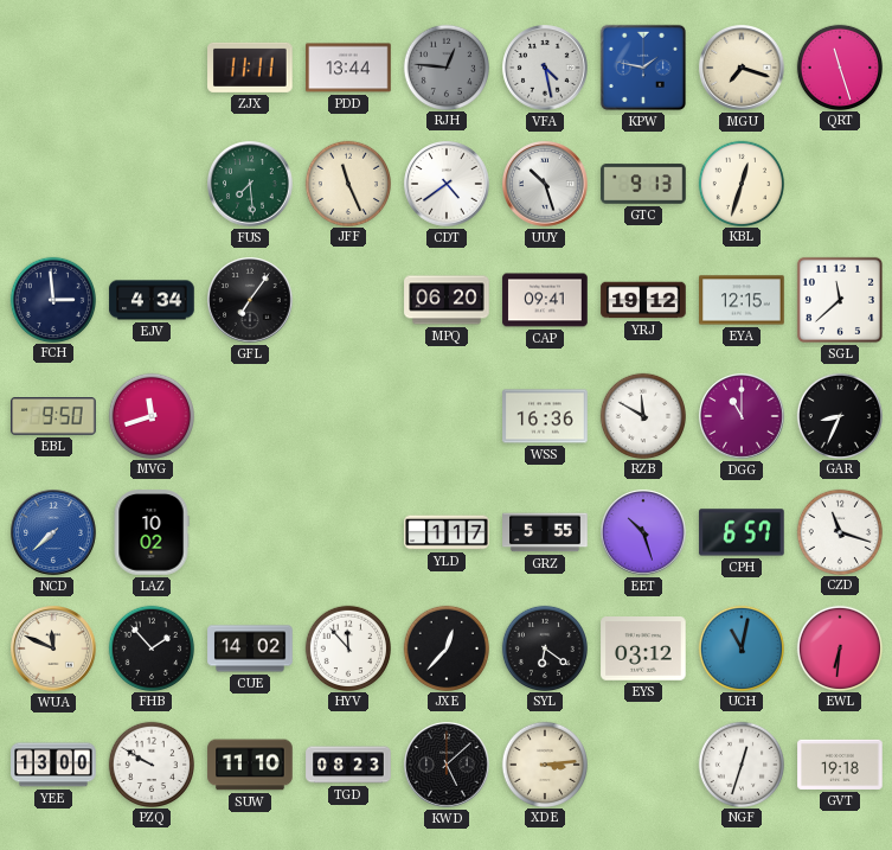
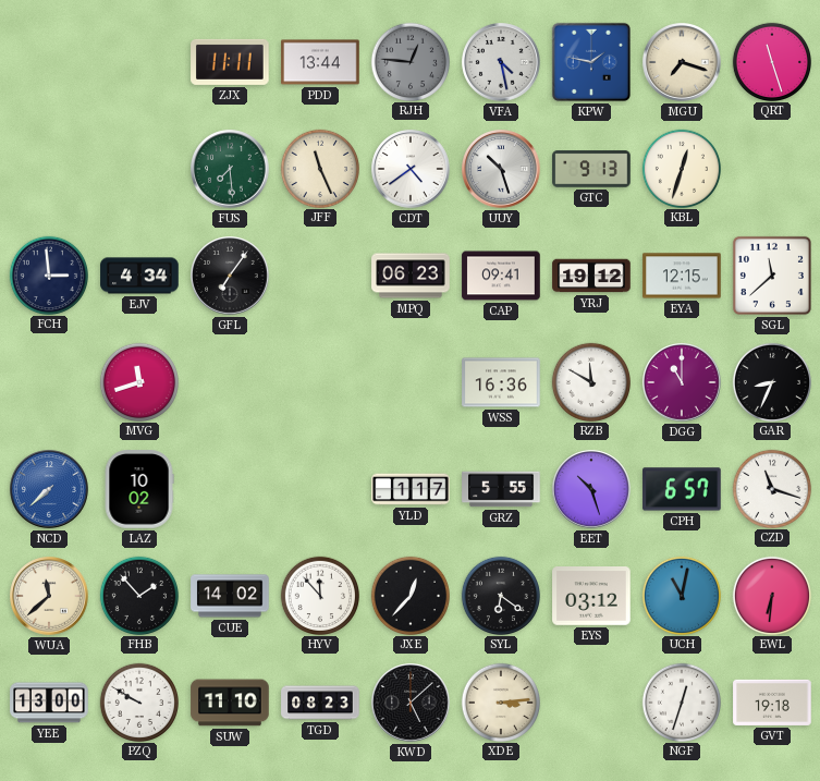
MPQ: 06:20 -> 06:23 (411, 276)
EBL: 9:50 -> none (53, 416)
WUA: 11:49 -> 11:38 (49, 596)
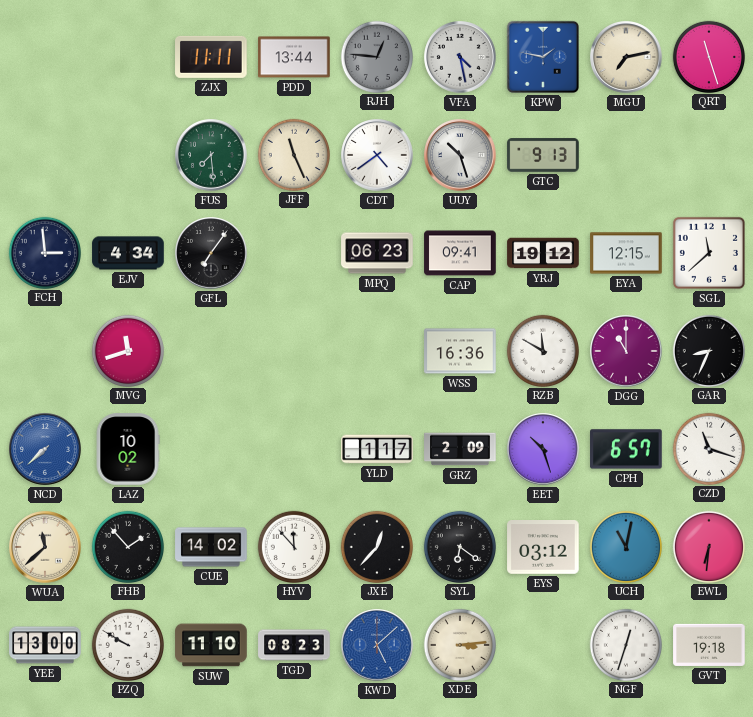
MGU: 7:18 -> 7:13 (626, 57)
KBL: 12:33 -> none (681, 168)
GRZ: 5:55 -> 2:09 (460, 449)
KWD dial: black -> blue (377, 645)
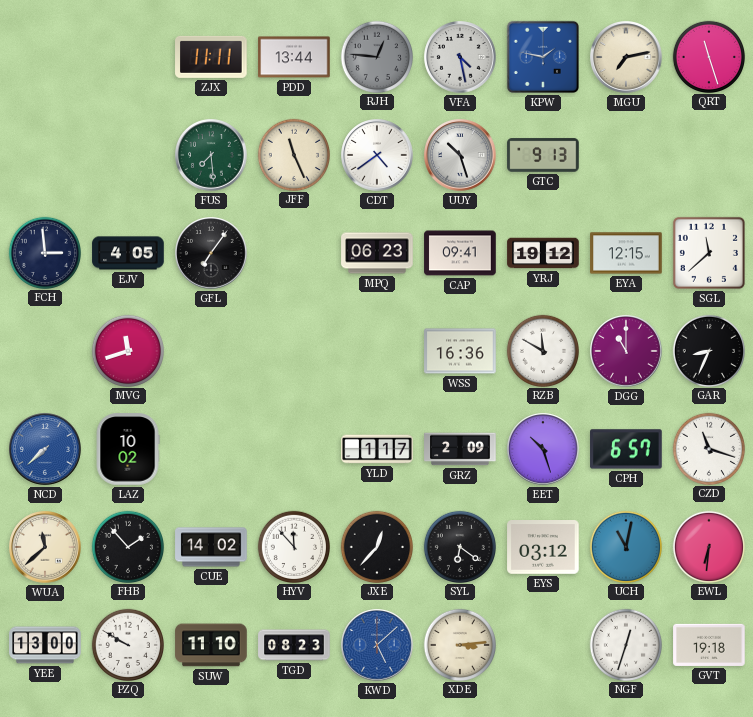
EJV: 4:34 -> 4:05 (128, 253)
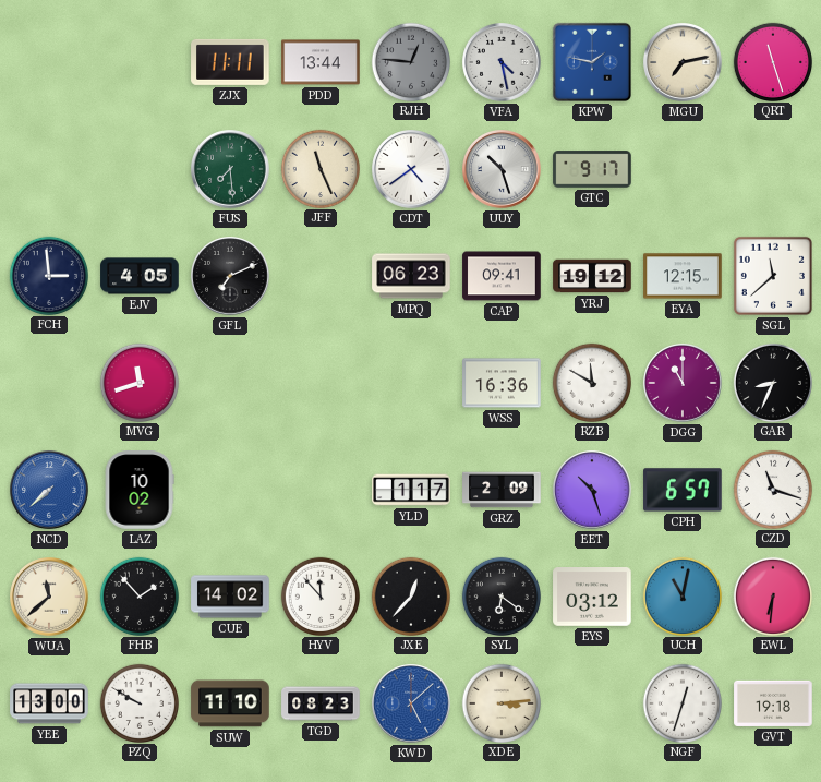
GTC: 9:13 -> 9:17 (592, 169)
GFL: 7:06 -> 7:11 (230, 276)
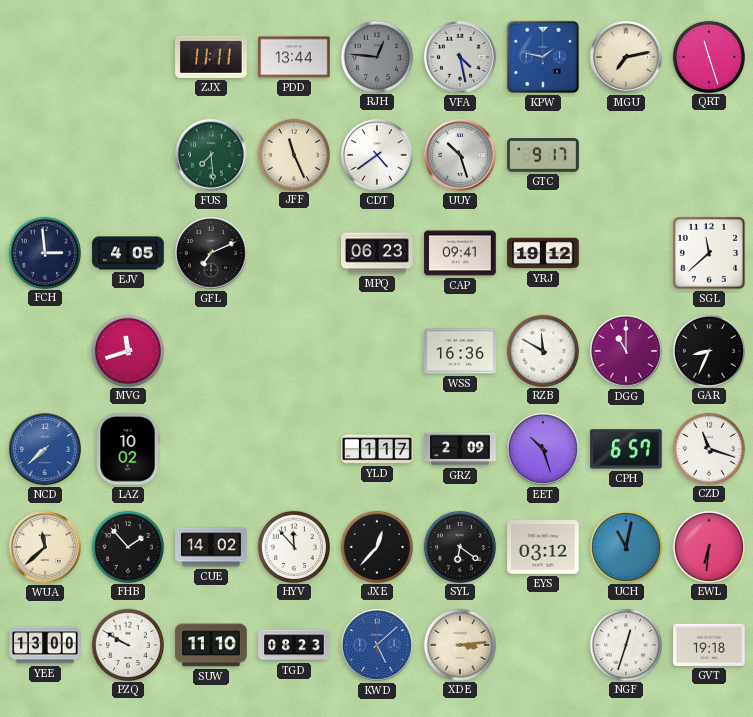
EYA: 12:15 -> none (683, 276)
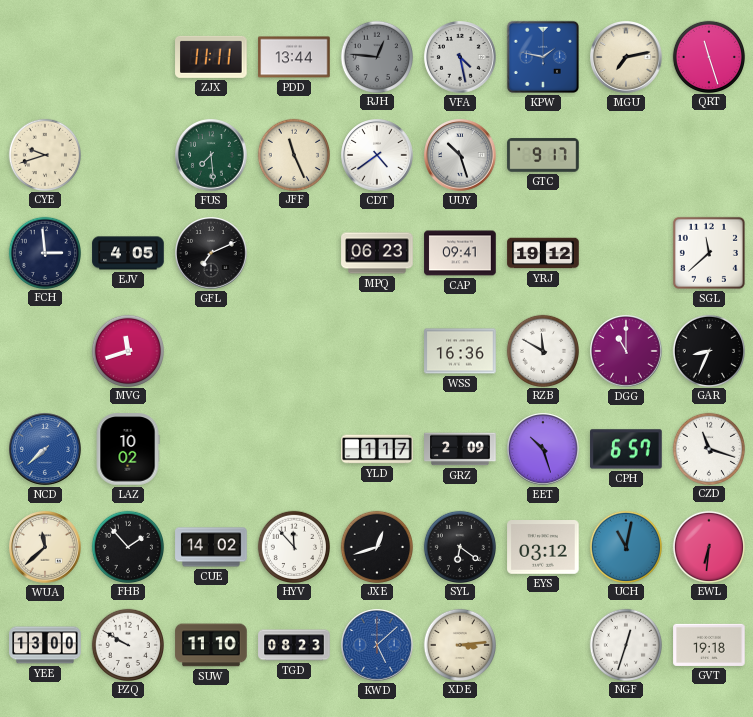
CYE: none -> 9:42 (44, 154)
JXE: 12:37 -> 12:42 (376, 546)
